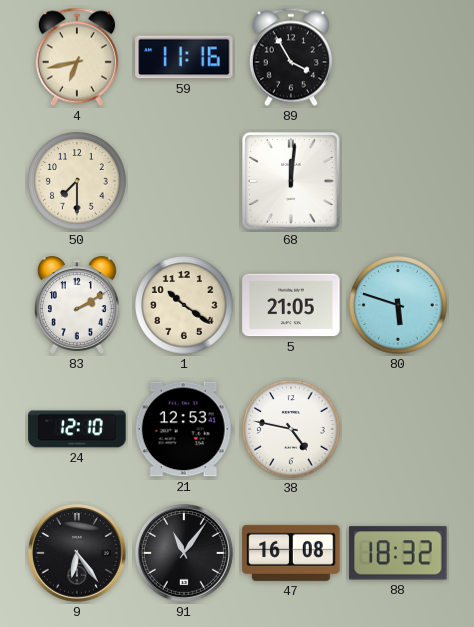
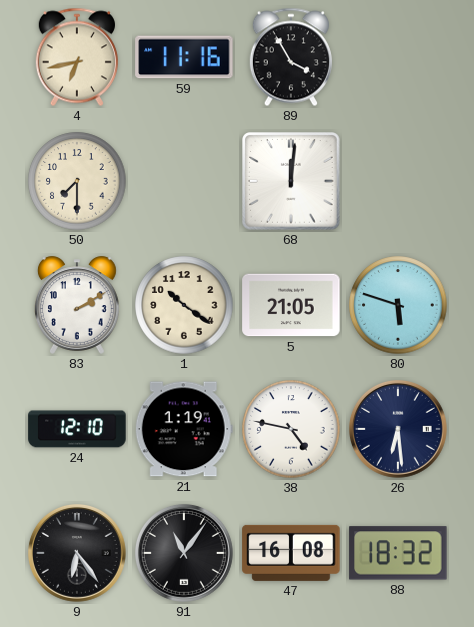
21: 12:53 -> 1:19 (184, 429)
26: none -> 6:29 (398, 429)
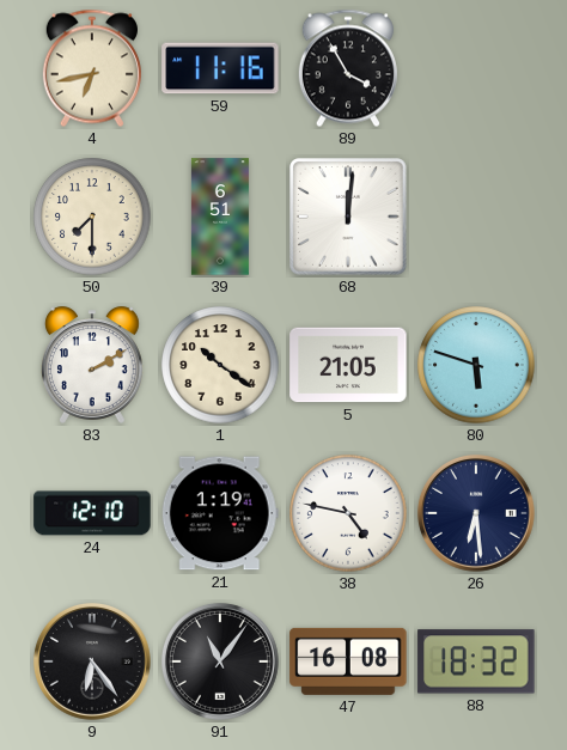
39: none -> 6:51 (220, 217)
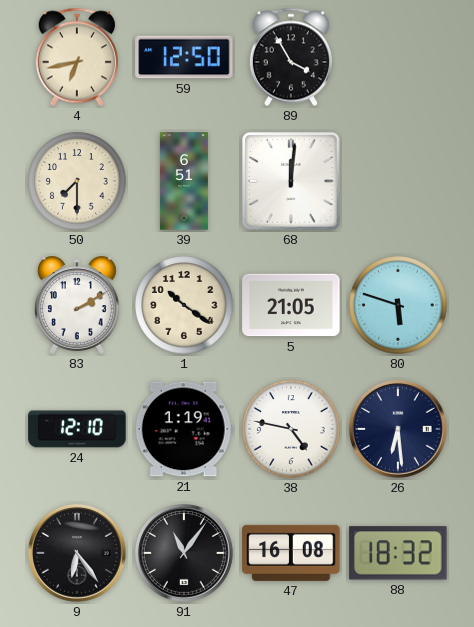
59: 11:16 -> 12:50 (184, 57)
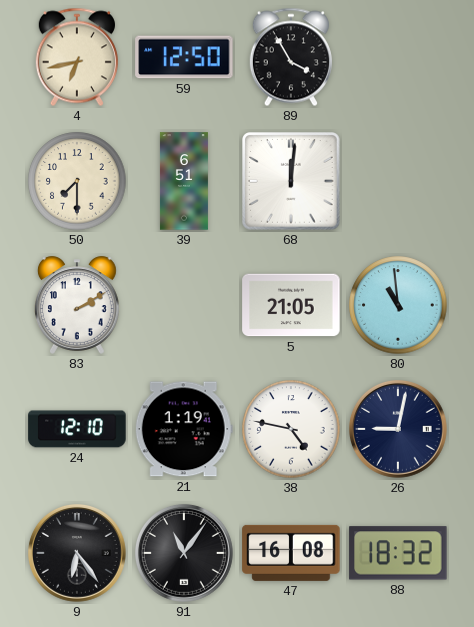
1: 10:21 -> none (184, 305)
80: 5:48 -> 10:59 (398, 305)
26: 6:29 -> 9:02 (398, 429)
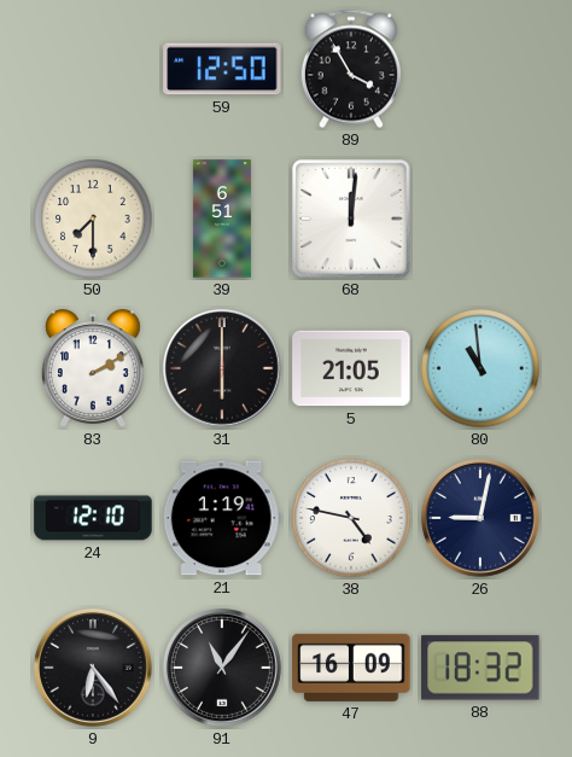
4: 6:43 -> none (77, 57)
31: none -> 6:00 (222, 368)
47: 16:08 -> 16:09 (351, 668)
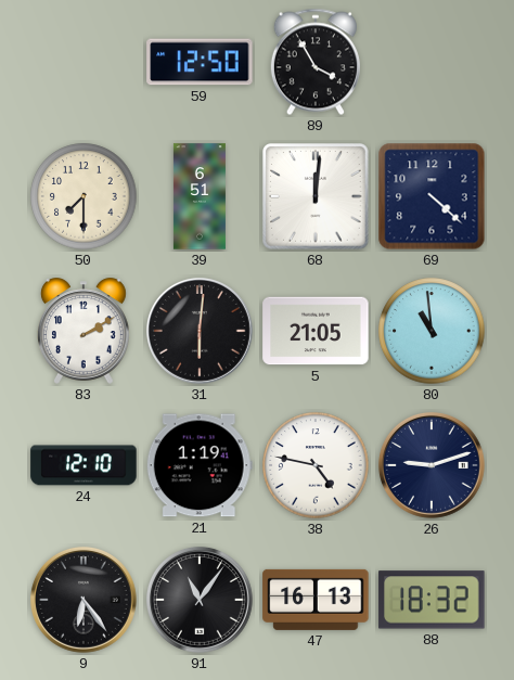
69: none -> 4:22 (432, 196)
31: 6:00 -> 6:01 (200, 331)
26: 9:02 -> 9:12 (432, 465)
47: 16:09 -> 16:13 (316, 600)
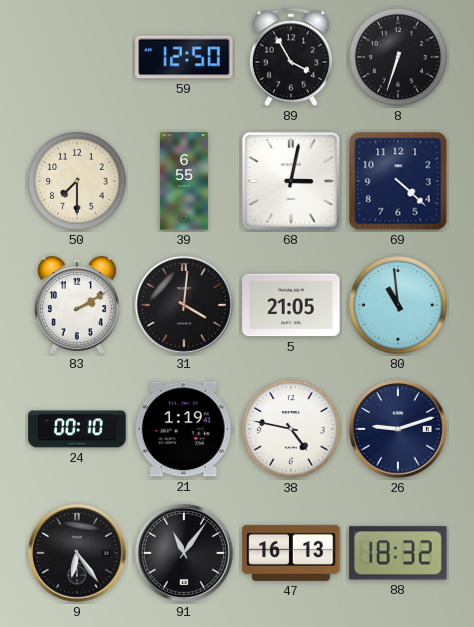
8: none -> 6:33 (398, 57)
39: 6:51 -> 6:55 (184, 181)
68: 12:01 -> 3:02 (291, 181)
31: 6:01 -> 4:01 (184, 305)
24: 12:10 -> 00:10 (77, 429)
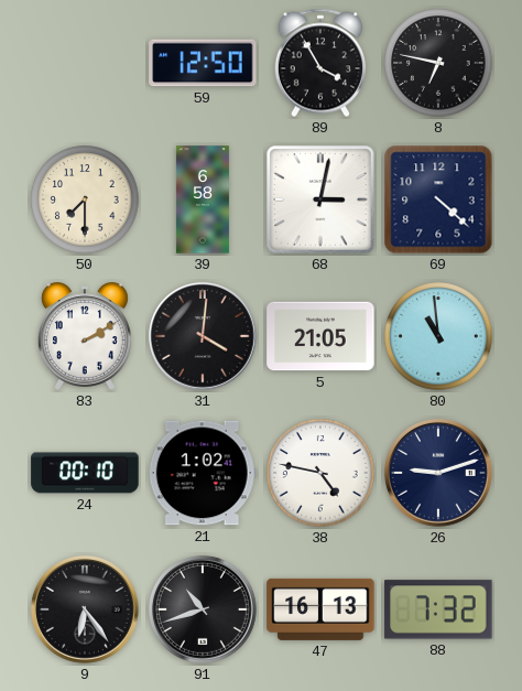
8: 6:33 -> 6:47 (438, 63)
39: 6:55 -> 6:58 (203, 199)
21: 1:19 -> 1:02 (203, 473)
91: 11:06 -> 10:42 (203, 609)
88: 18:32 -> 7:32 (438, 609)
